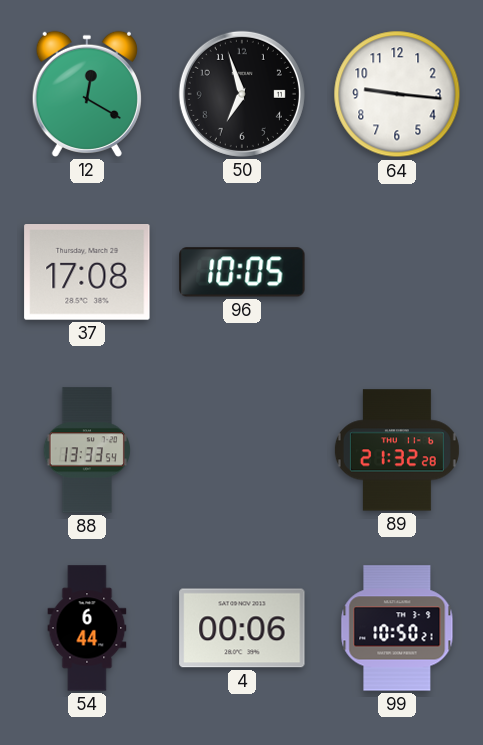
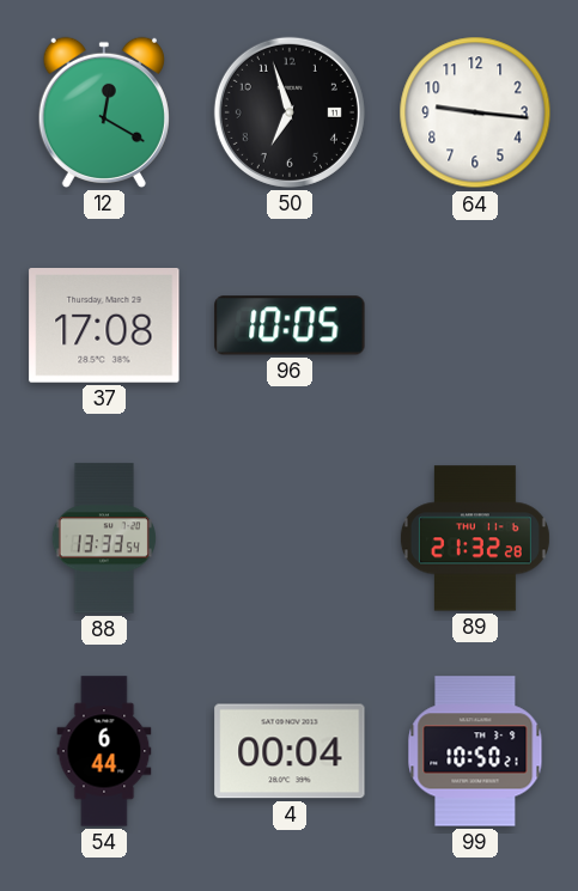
4: 00:06 -> 00:04 (290, 751)
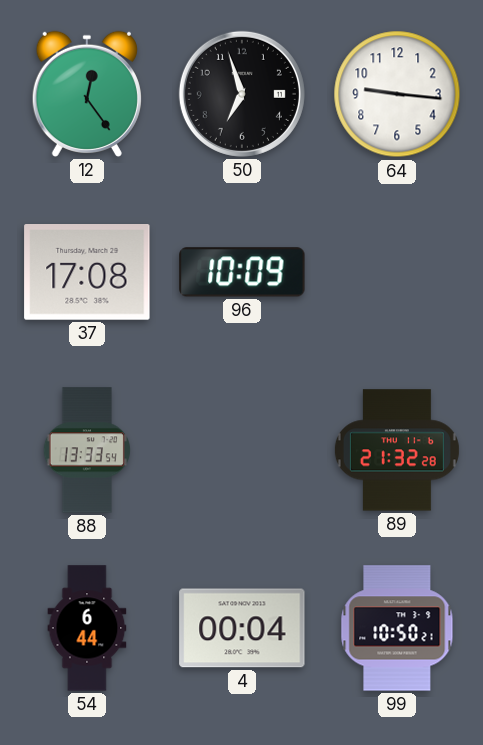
12: 12:20 -> 12:24 (87, 94)
96: 10:05 -> 10:09 (242, 272)
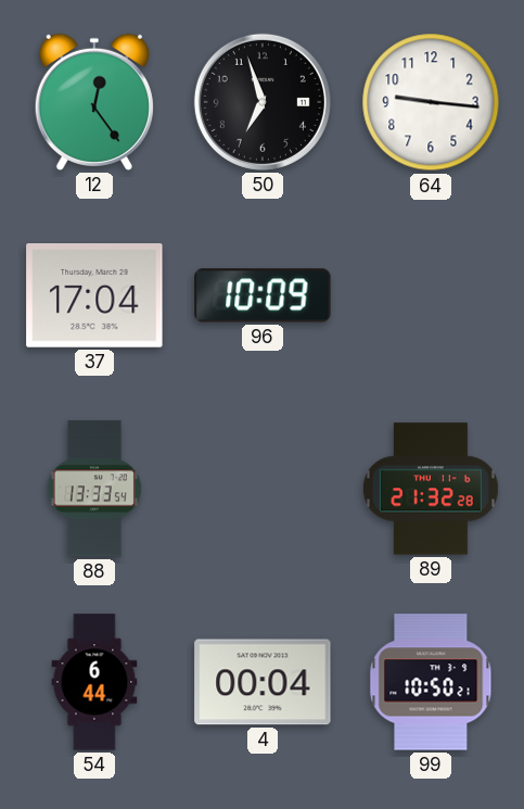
37: 17:08 -> 17:04 (94, 296)
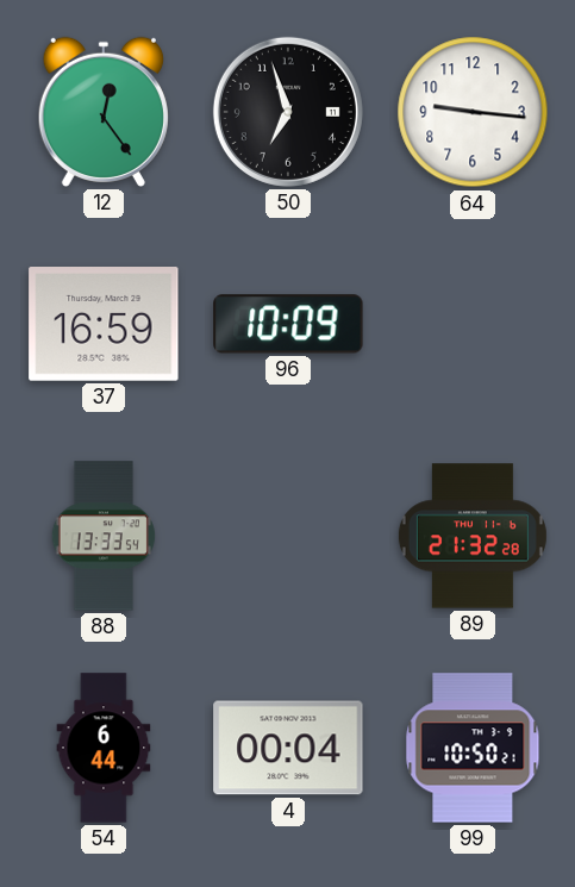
37: 17:04 -> 16:59 (104, 325)
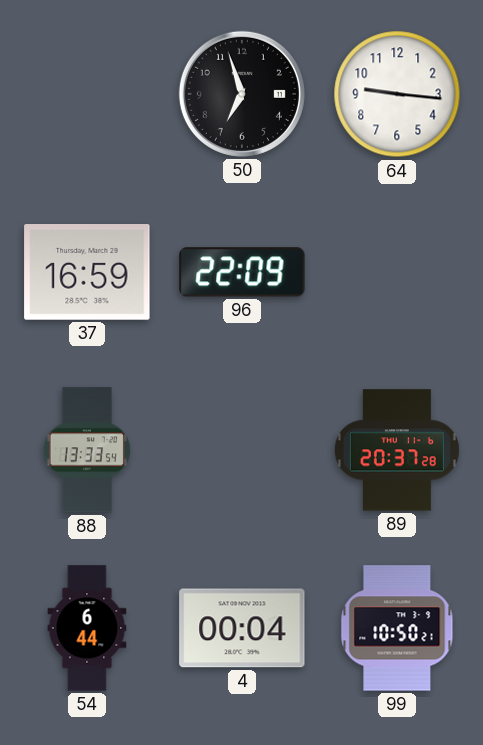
12: 12:24 -> none (104, 112)
96: 10:09 -> 22:09 (242, 272)
89: 21:32 -> 20:37 (397, 450)
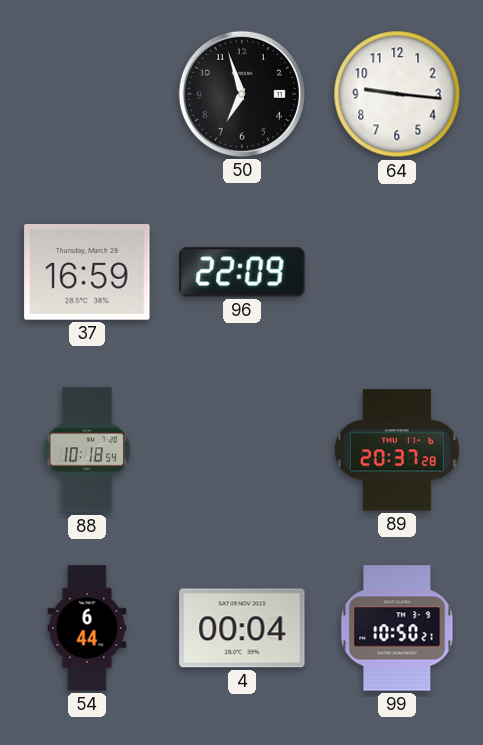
88: 13:33 -> 10:18 (87, 450)
